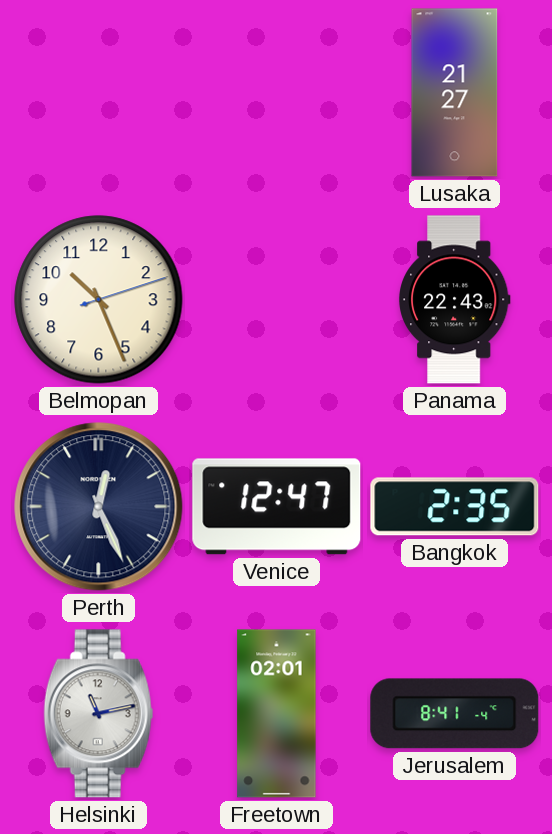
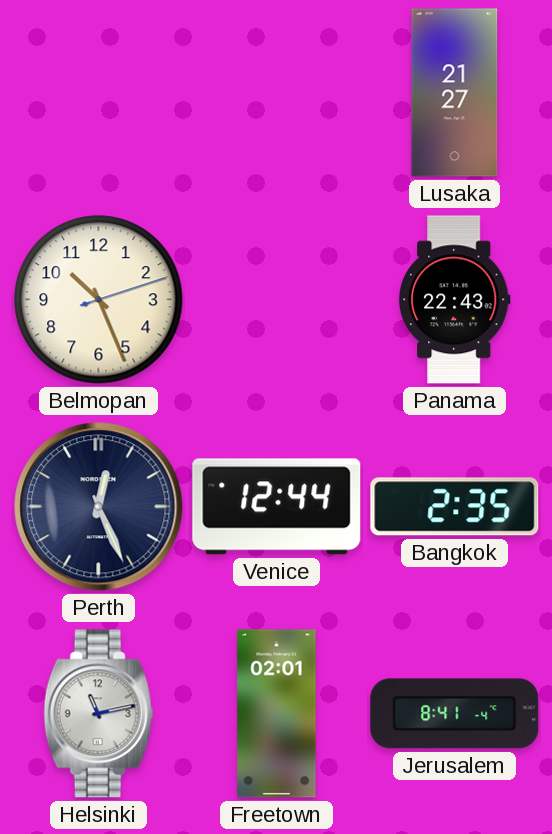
Venice: 12:47 -> 12:44 (277, 507)
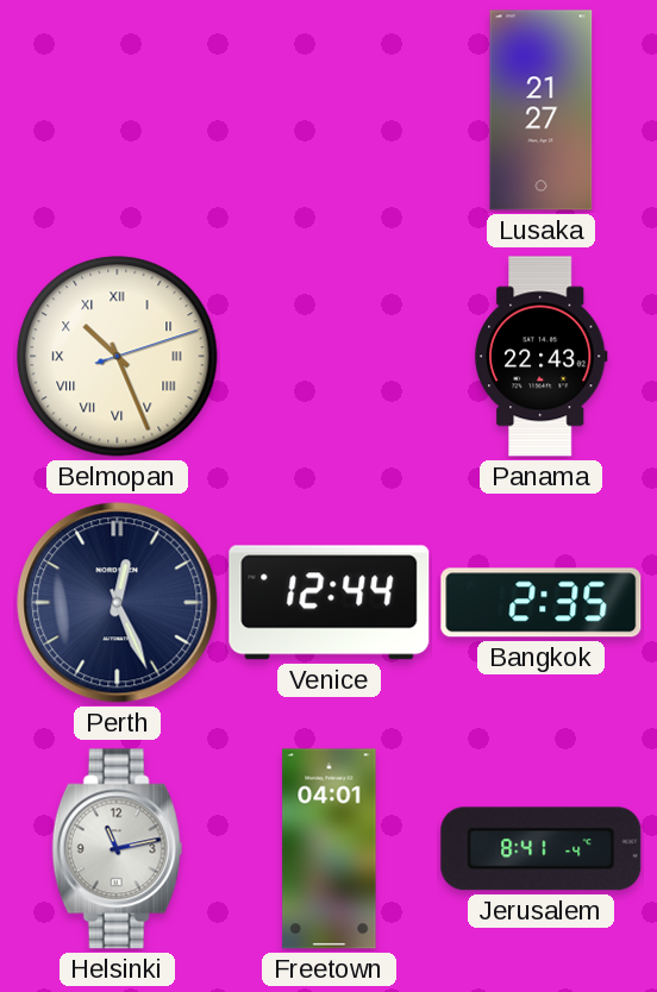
Belmopan numerals: Arabic -> Roman (118, 357)
Freetown: 02:01 -> 04:01 (330, 849)
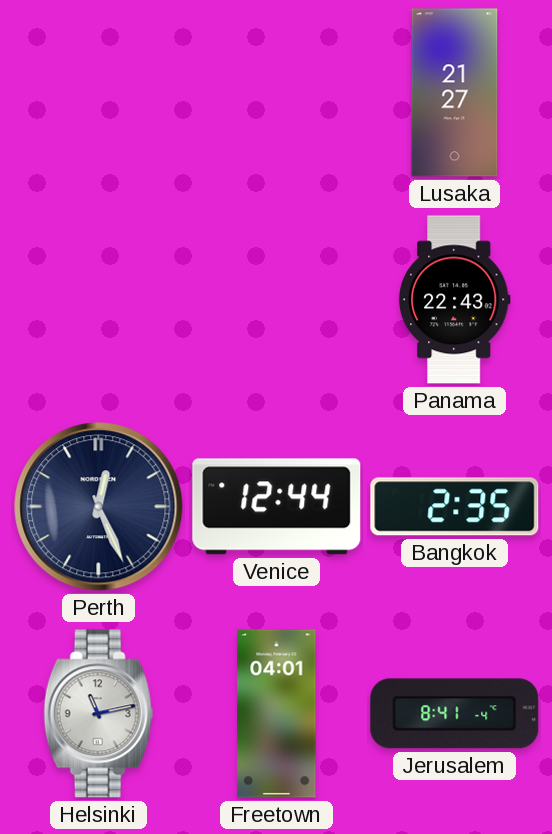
Belmopan: 10:26 -> none (118, 357)
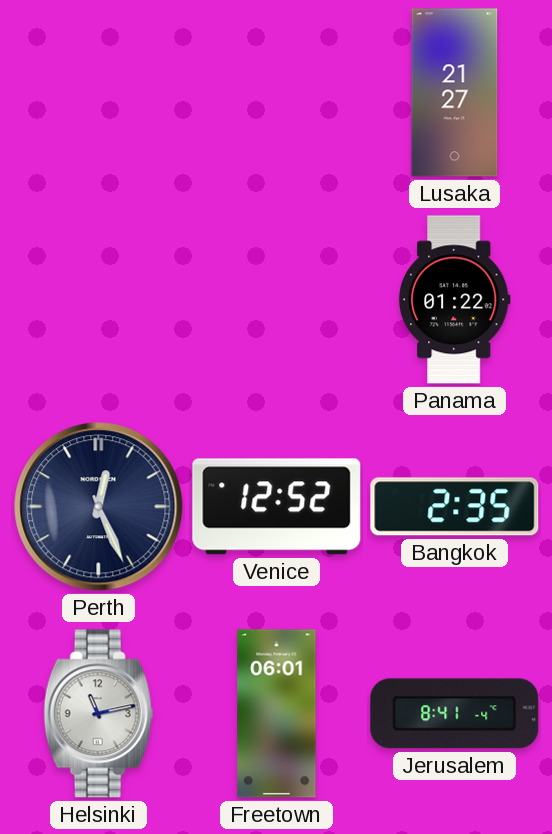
Panama: 22:43 -> 01:22 (454, 300)
Venice: 12:44 -> 12:52 (277, 507)
Freetown: 04:01 -> 06:01 (277, 714)
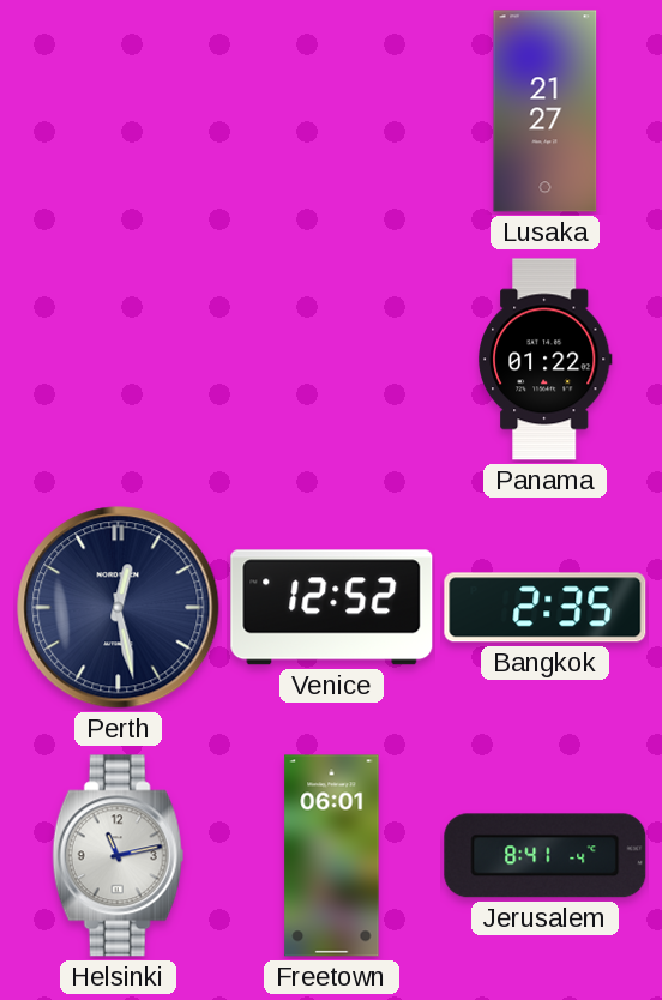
Perth: 12:26 -> 12:28 (119, 608)
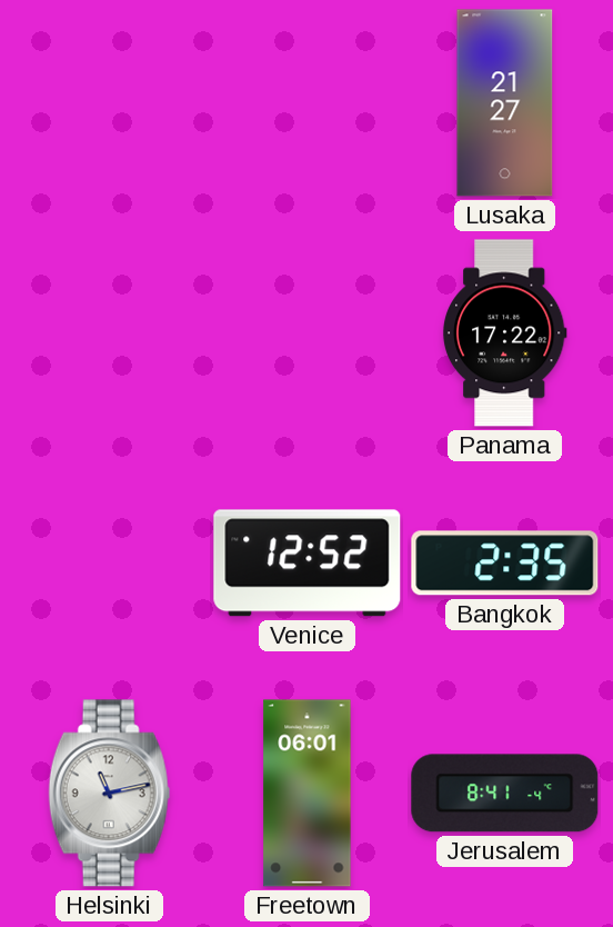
Panama: 01:22 -> 17:22 (504, 333)
Perth: 12:28 -> none (119, 608)
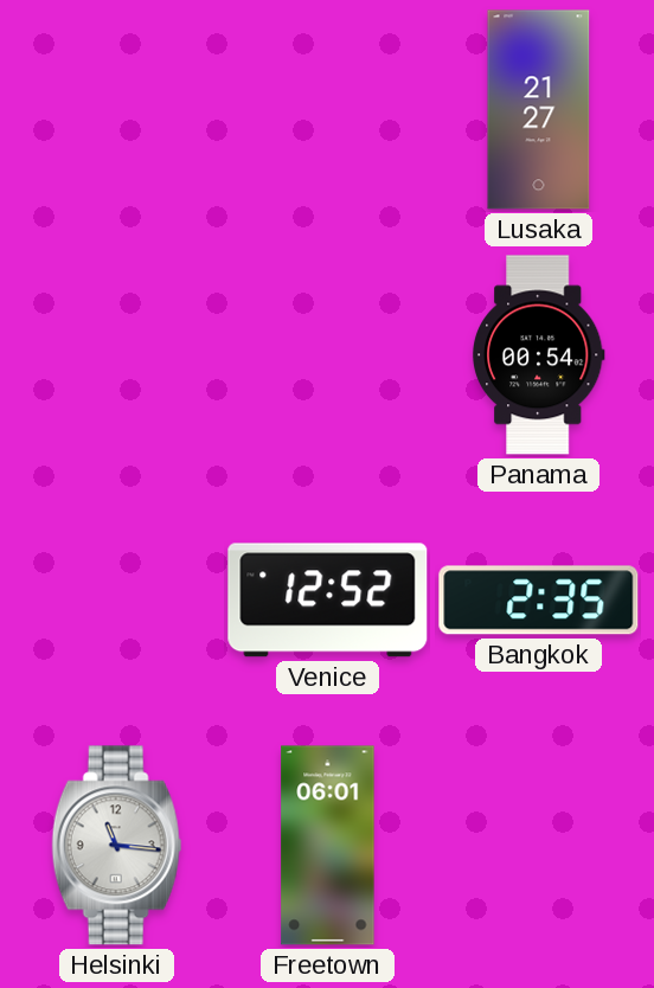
Panama: 17:22 -> 00:54 (538, 355)
Helsinki: 11:13 -> 11:16 (117, 846)
Jerusalem: 8:41 -> none (505, 794)
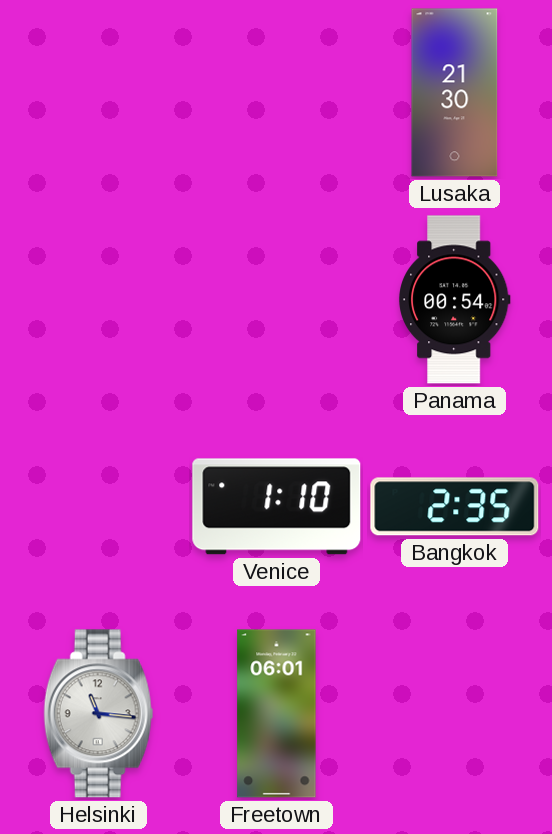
Lusaka: 21:27 -> 21:30 (455, 93)
Venice: 12:52 -> 1:10 (277, 507)
